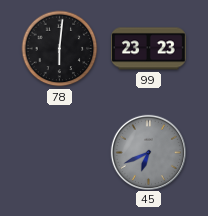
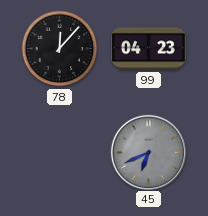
78: 6:01 -> 12:07 (60, 49)
99: 23:23 -> 04:23 (149, 49)
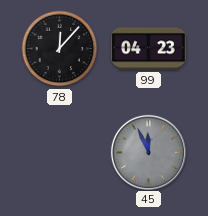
45: 6:41 -> 11:56 (148, 152)
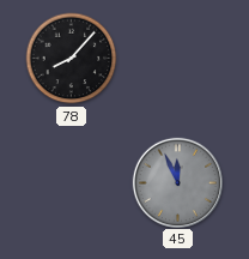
78: 12:07 -> 8:07 (72, 59)
99: 04:23 -> none (149, 49)
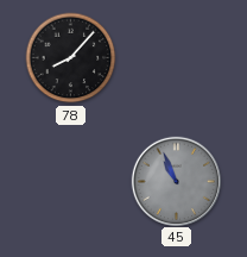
45: 11:56 -> 10:56 (176, 181)
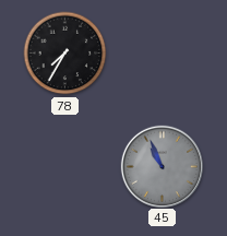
78: 8:07 -> 7:35 (65, 54)
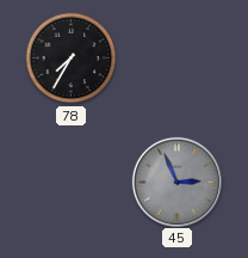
45: 10:56 -> 2:56 (176, 182)
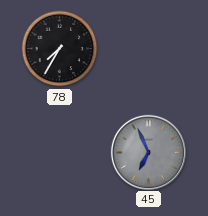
45: 2:56 -> 6:56 (148, 152)
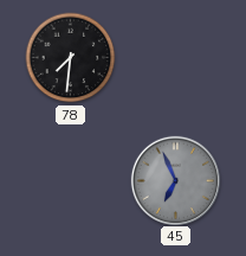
78: 7:35 -> 7:31 (71, 58)
